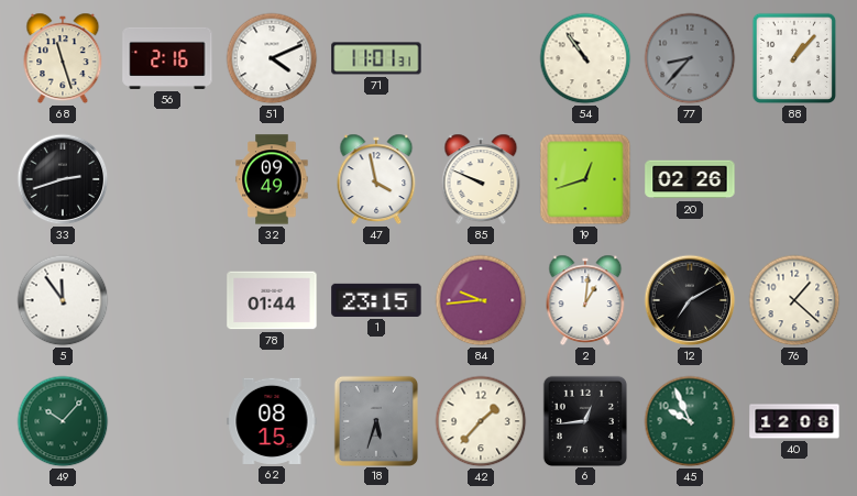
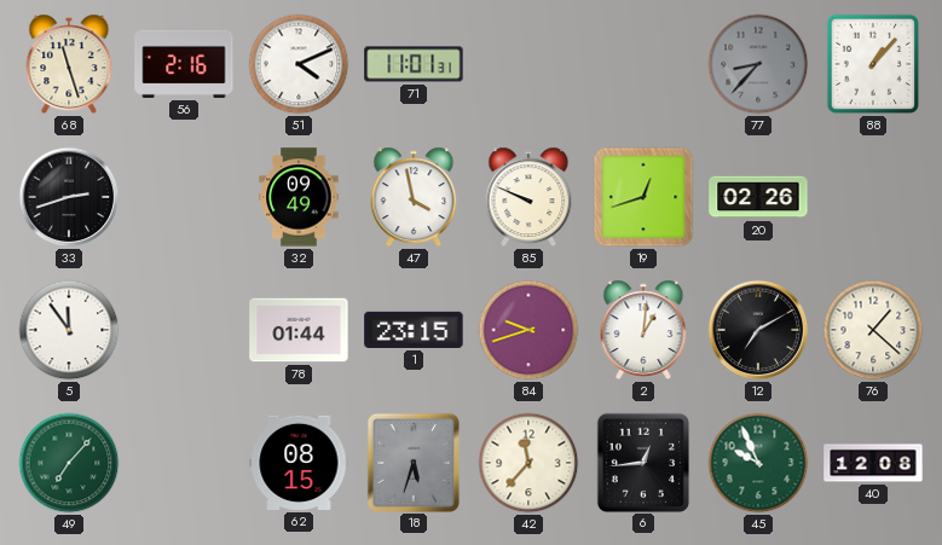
54: 10:54 -> none (585, 58)
84: 9:44 -> 9:42 (528, 330)
49: 10:07 -> 7:07 (69, 463)
42: 1:37 -> 11:37 (528, 463)
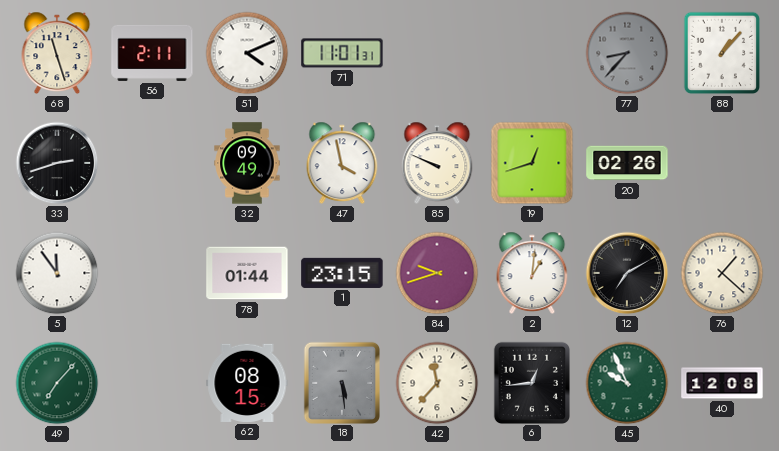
56: 2:16 -> 2:11 (152, 53)
18: 5:33 -> 5:29 (341, 382)
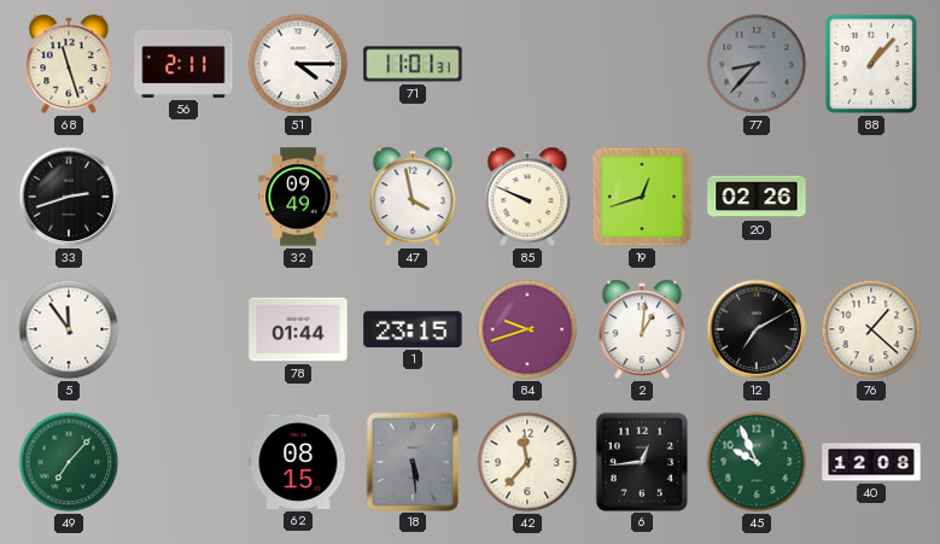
51: 4:11 -> 4:15 (298, 64)
